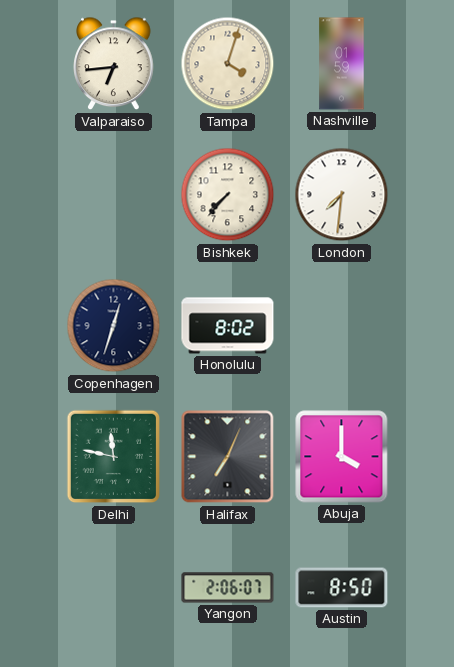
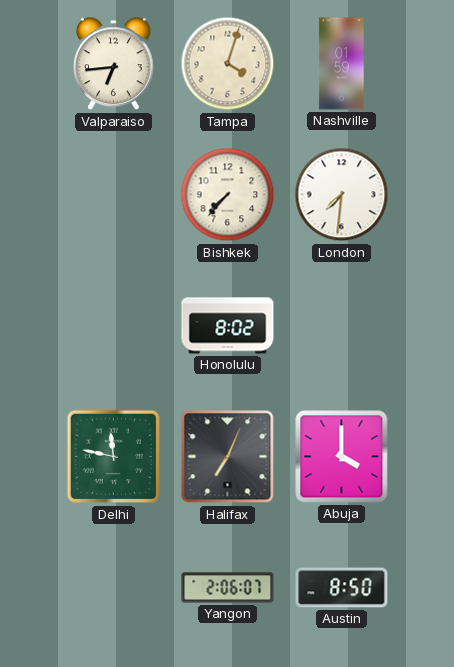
Copenhagen: 12:33 -> none (114, 326)
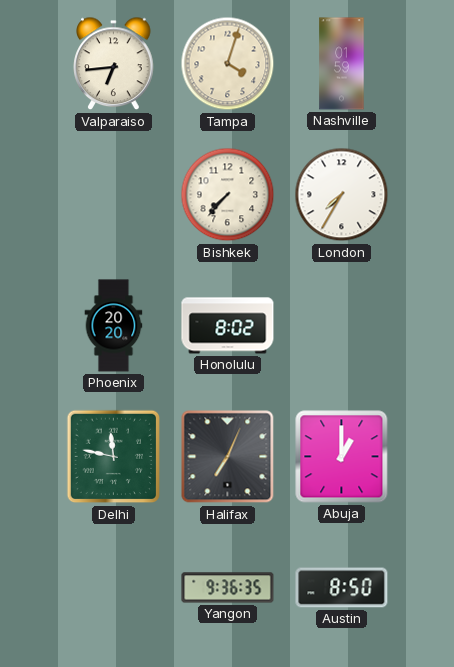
London: 7:31 -> 7:35 (342, 195)
Phoenix: none -> 20:20 (114, 326)
Abuja: 4:00 -> 1:00 (342, 457)
Yangon: 2:06 -> 9:36 (228, 588)
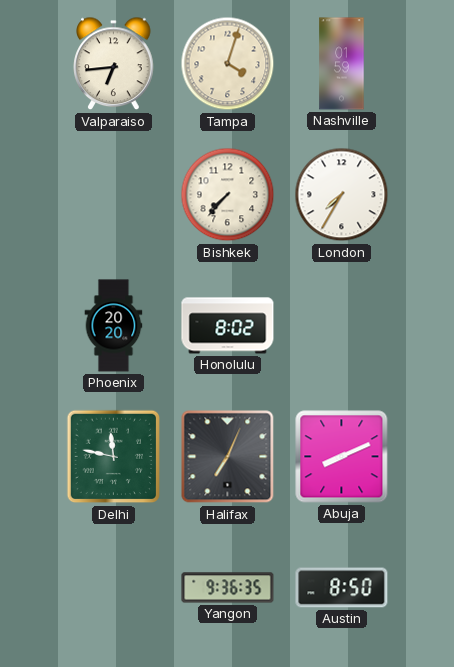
Abuja: 1:00 -> 8:11 (342, 457)
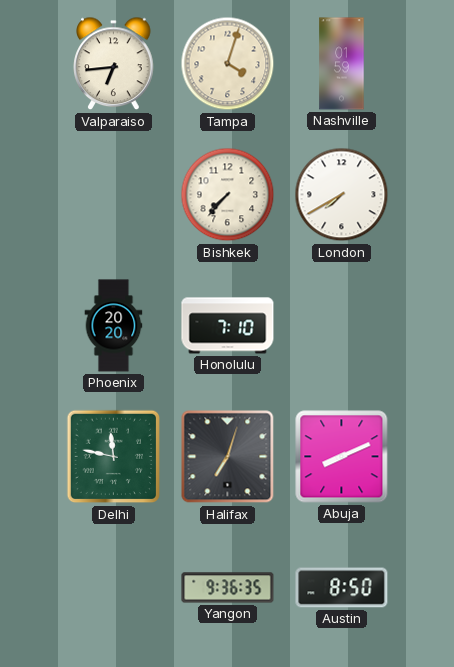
London: 7:35 -> 7:40 (342, 195)
Honolulu: 8:02 -> 7:10 (228, 326)
Halifax: 7:04 -> 7:03 (228, 457)
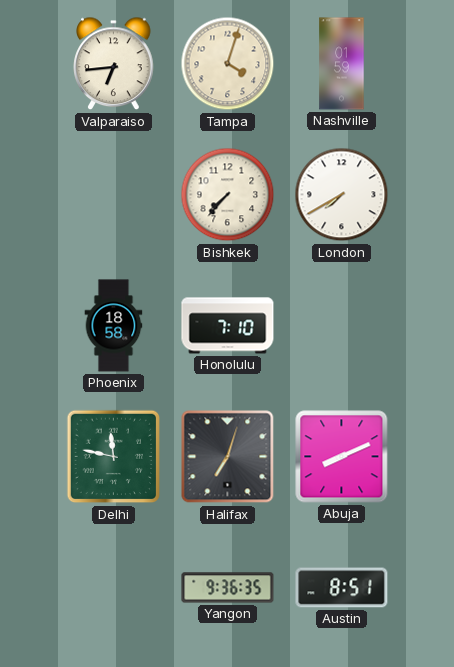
Phoenix: 20:20 -> 18:58 (114, 326)
Austin: 8:50 -> 8:51 (342, 588)
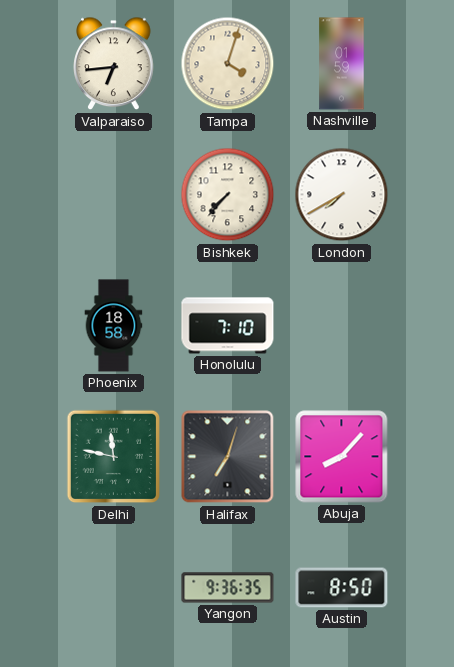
Abuja: 8:11 -> 8:07 (342, 457)
Austin: 8:51 -> 8:50 (342, 588)
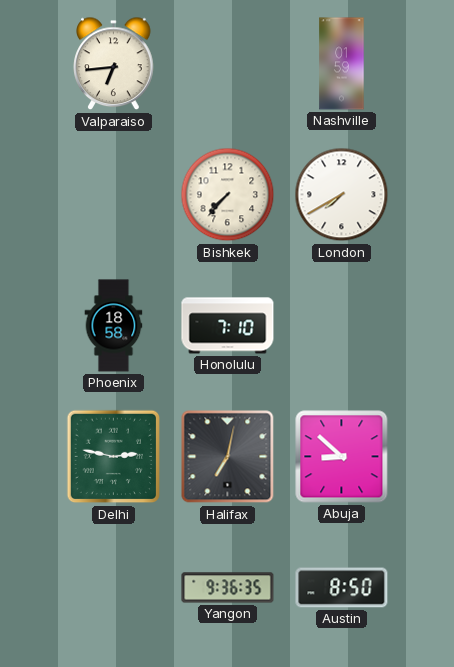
Tampa: 4:03 -> none (228, 64)
Delhi: 11:47 -> 2:47 (114, 457)
Halifax: 7:03 -> 7:02 (228, 457)
Abuja: 8:07 -> 8:52 (342, 457)
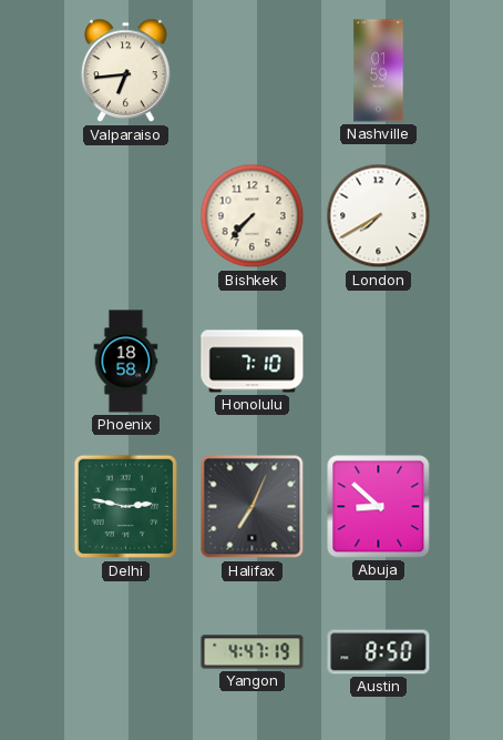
Halifax: 7:02 -> 7:04 (253, 507)
Yangon: 9:36 -> 4:47 (253, 652)
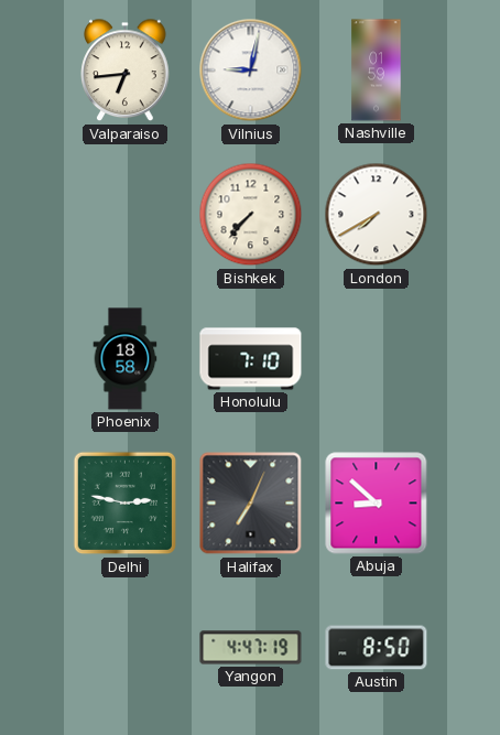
Vilnius: none -> 9:02 (251, 71)
